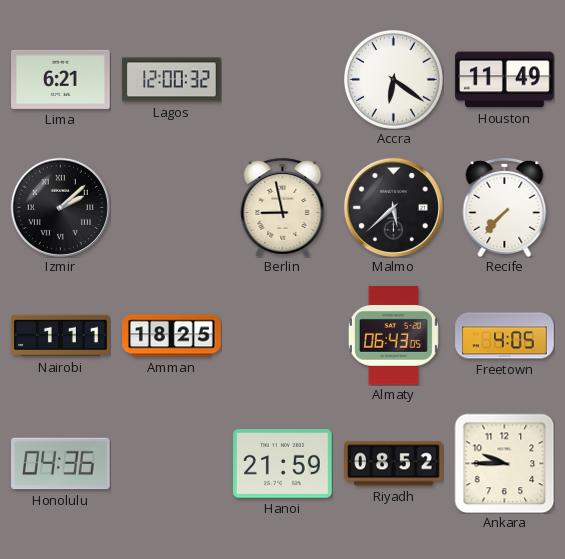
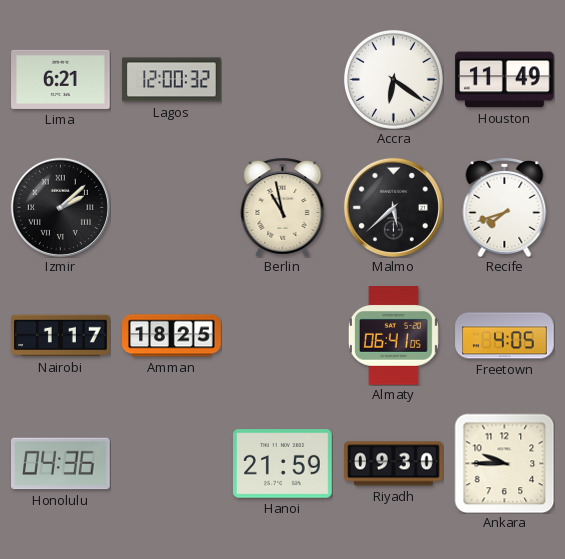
Berlin: 8:58 -> 10:58 (283, 207)
Recife: 7:37 -> 7:42 (505, 207)
Nairobi: 1:11 -> 1:17 (61, 336)
Almaty: 06:43 -> 06:41 (393, 336)
Riyadh: 08:52 -> 09:30 (394, 464)
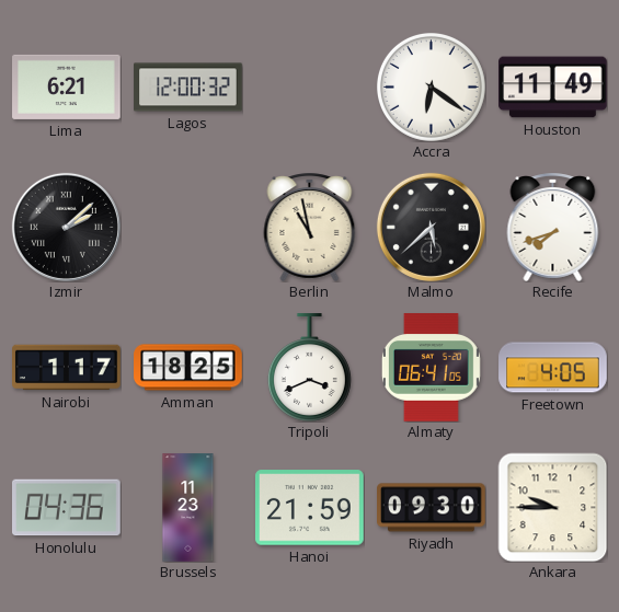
Tripoli: none -> 3:41 (309, 368)
Brussels: none -> 11:23 (188, 508)
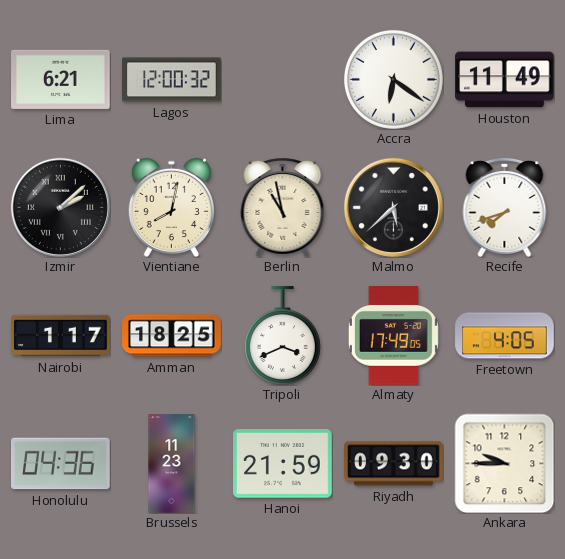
Vientiane: none -> 8:02 (171, 207)
Almaty: 06:41 -> 17:49 (393, 336)
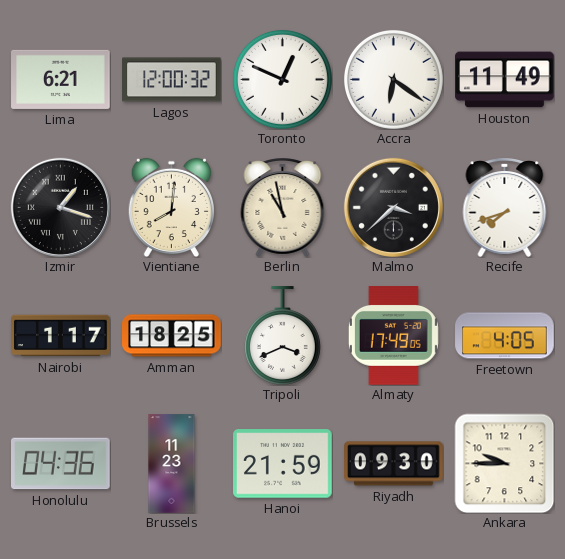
Toronto: none -> 12:49 (282, 79)
Izmir: 2:08 -> 1:18 (60, 207)
Vientiane: 8:02 -> 8:01 (171, 207)
Malmo: 5:38 -> 3:38 (393, 207)
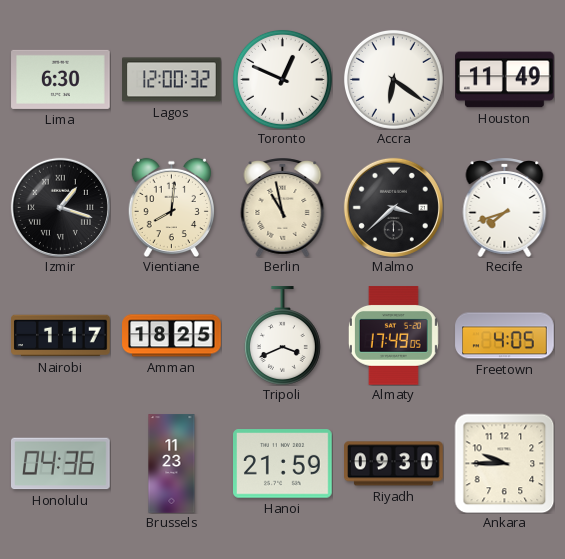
Lima: 6:21 -> 6:30 (61, 79)
